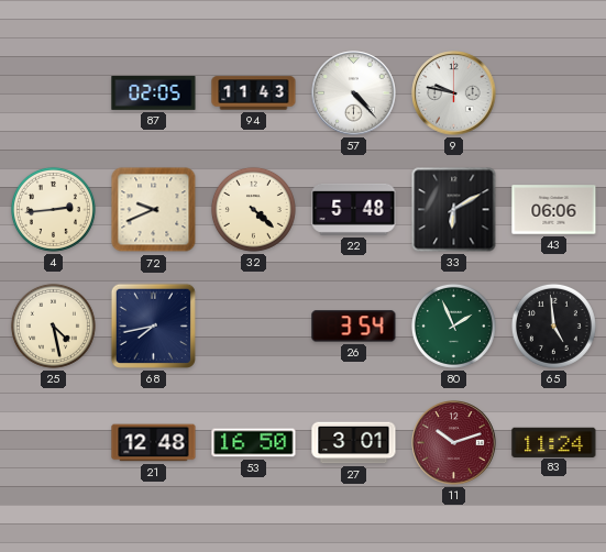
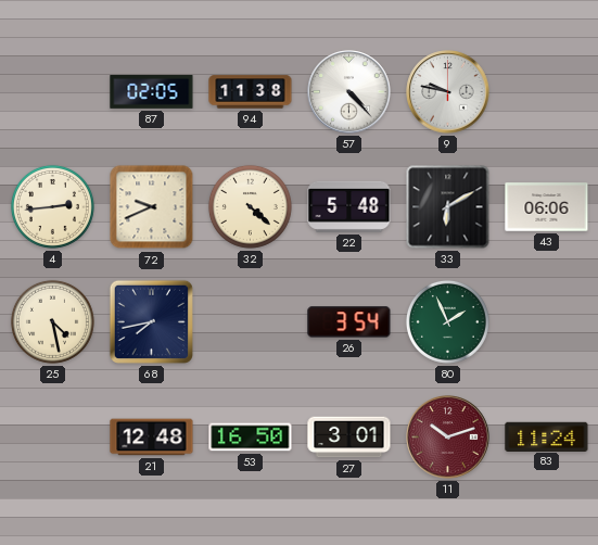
94: 11:43 -> 11:38 (251, 92)
65: 4:59 -> none (553, 325)
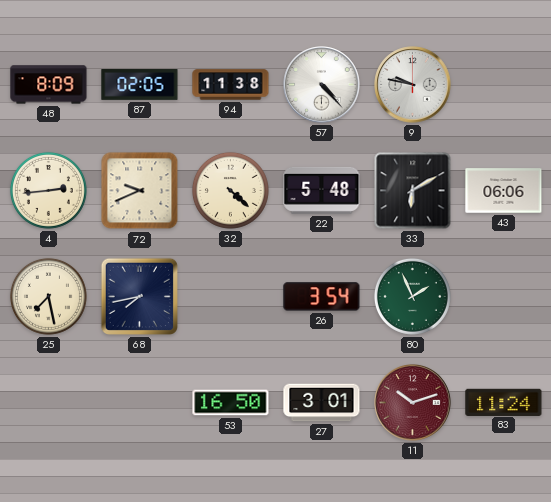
48: none -> 8:09 (49, 85)
25: 4:28 -> 7:28 (48, 296)
21: 12:48 -> none (152, 438)
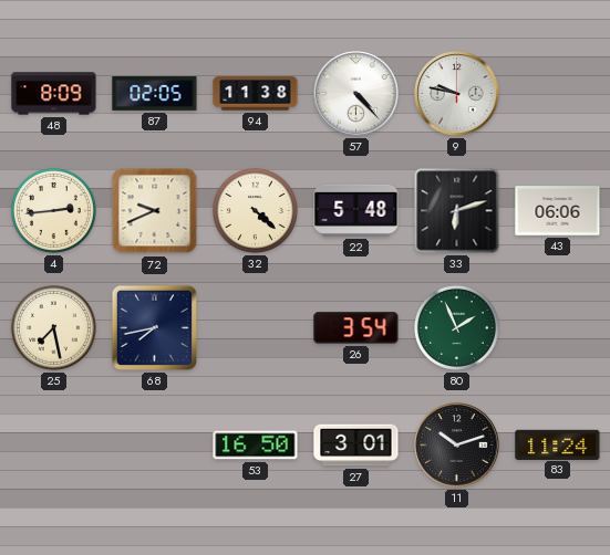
33: 6:10 -> 6:12 (457, 211)
11 dial: burgundy -> black (457, 446)
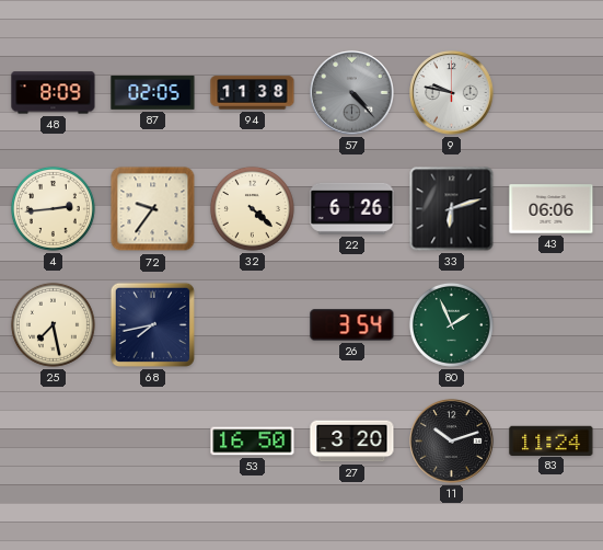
57 dial: white -> grey (352, 93)
72: 9:41 -> 9:36 (153, 209)
22: 5:48 -> 6:26 (352, 208)
27: 3:01 -> 3:20 (352, 442)
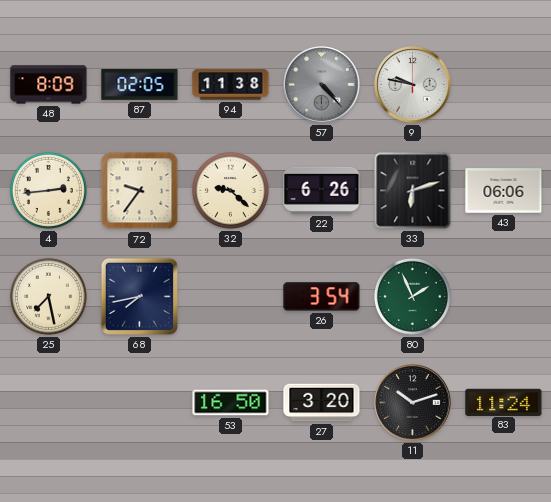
32: 4:22 -> 9:22 (230, 190)
